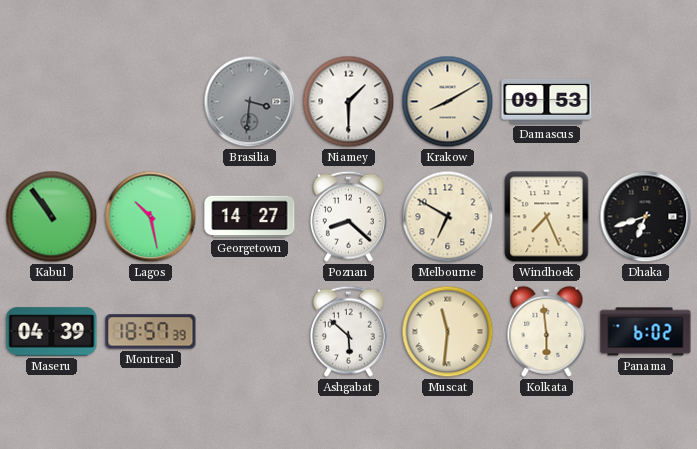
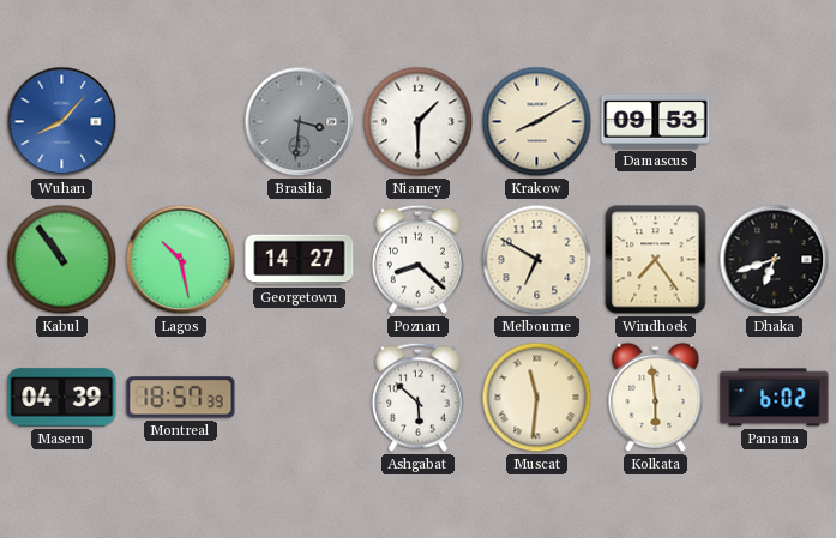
Wuhan: none -> 8:07 (62, 122)
Windhoek: 7:26 -> 7:24 (656, 260)
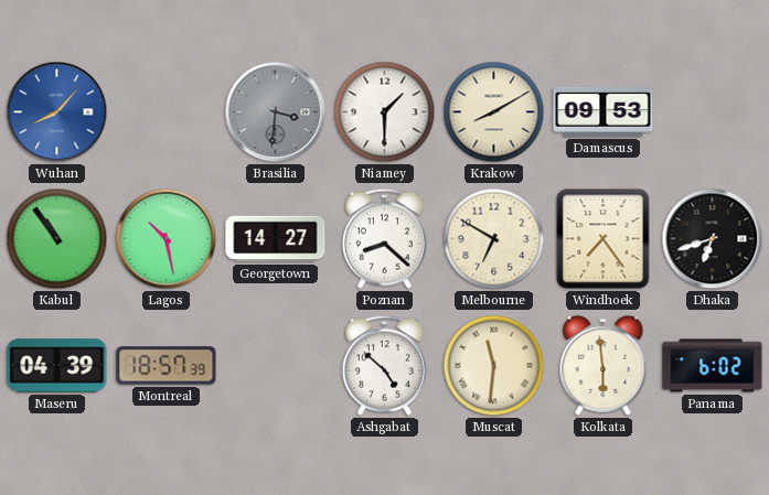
Ashgabat: 5:52 -> 4:52 (384, 365)
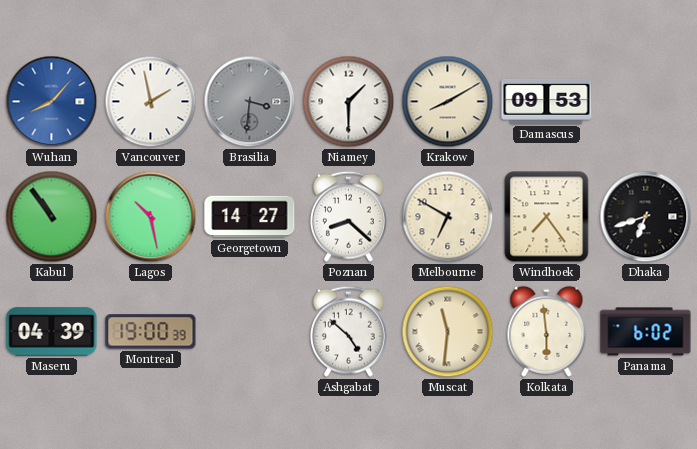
Vancouver: none -> 1:58 (151, 102)
Montreal: 18:57 -> 19:00 (151, 332)
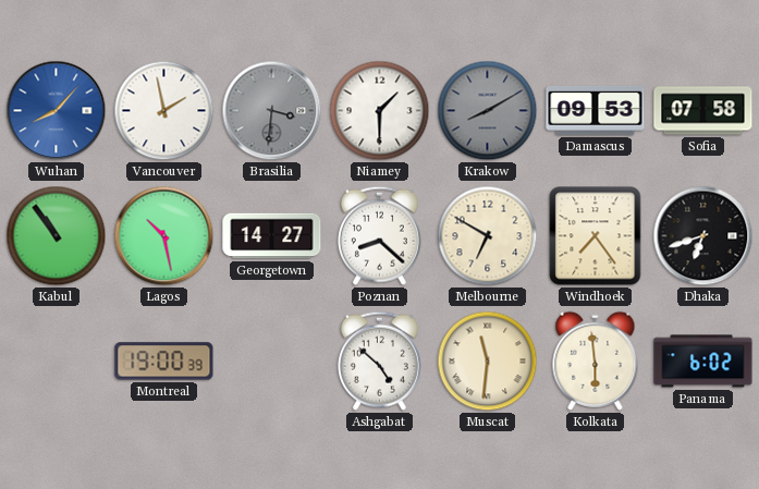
Krakow dial: cream -> grey (488, 111)
Sofia: none -> 07:58 (703, 111)
Maseru: 04:39 -> none (52, 332)
